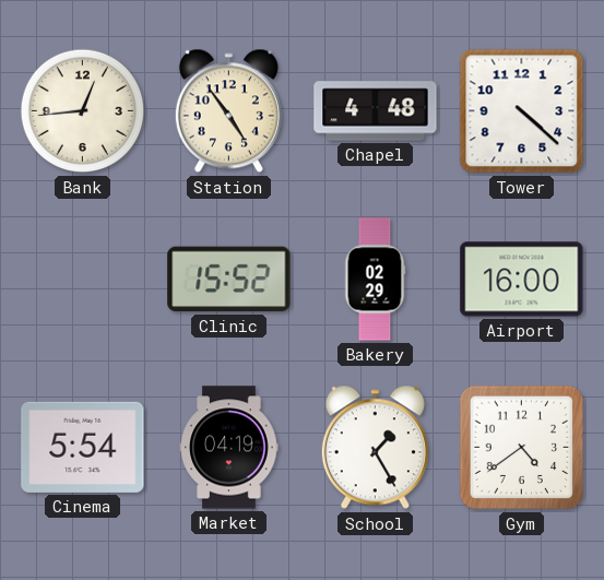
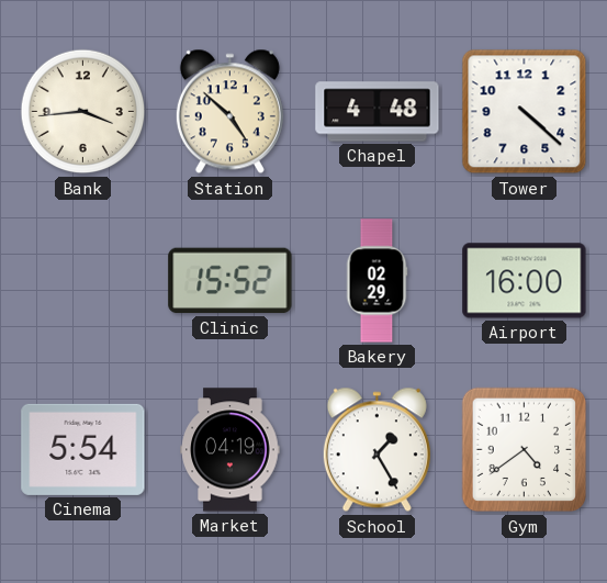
Bank: 12:44 -> 3:44 (83, 112)
Station: 4:54 -> 4:52 (229, 112)
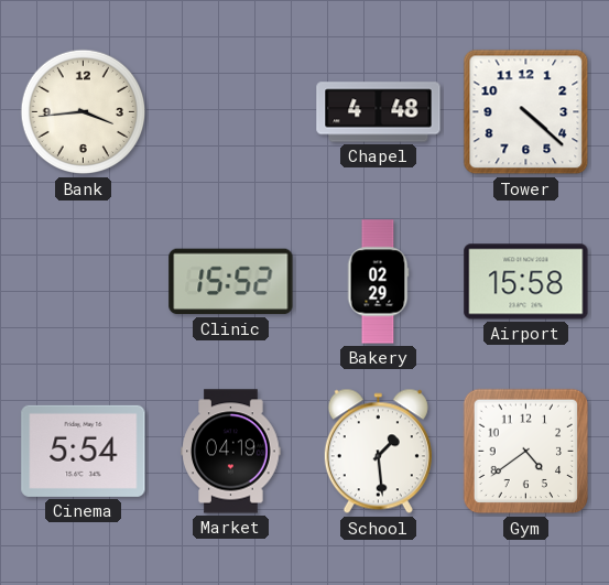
Station: 4:52 -> none (229, 112)
Airport: 16:00 -> 15:58 (526, 282)
School: 1:25 -> 1:29 (378, 452)
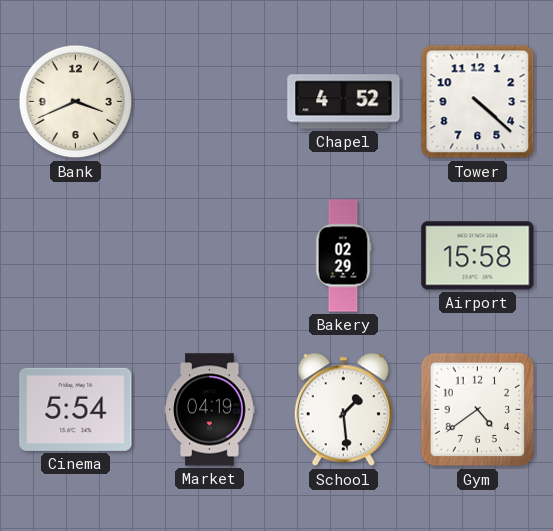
Bank: 3:44 -> 3:41 (76, 102)
Chapel: 4:48 -> 4:52 (344, 102)
Clinic: 15:52 -> none (231, 282)
